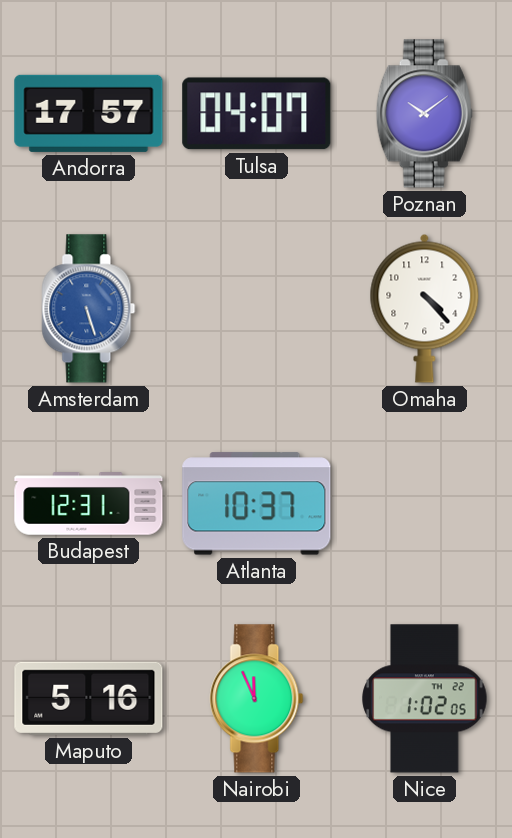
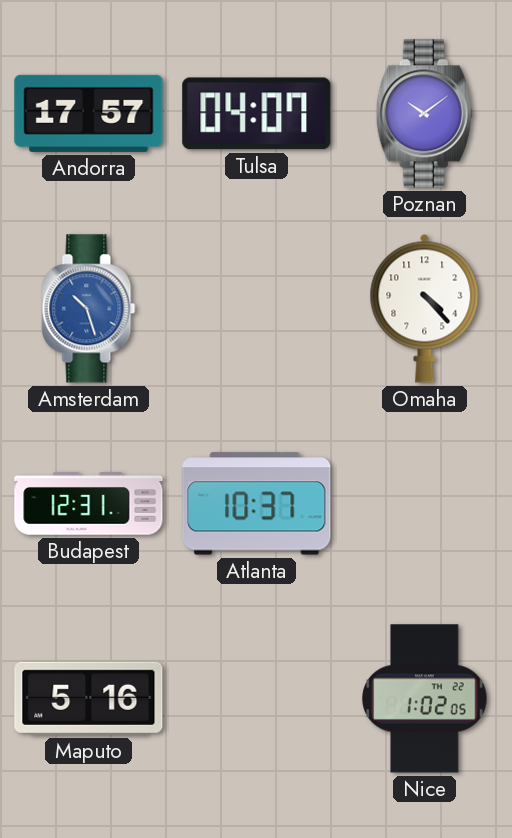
Amsterdam: 5:27 -> 10:27 (89, 309)
Nairobi: 11:56 -> none (257, 699)
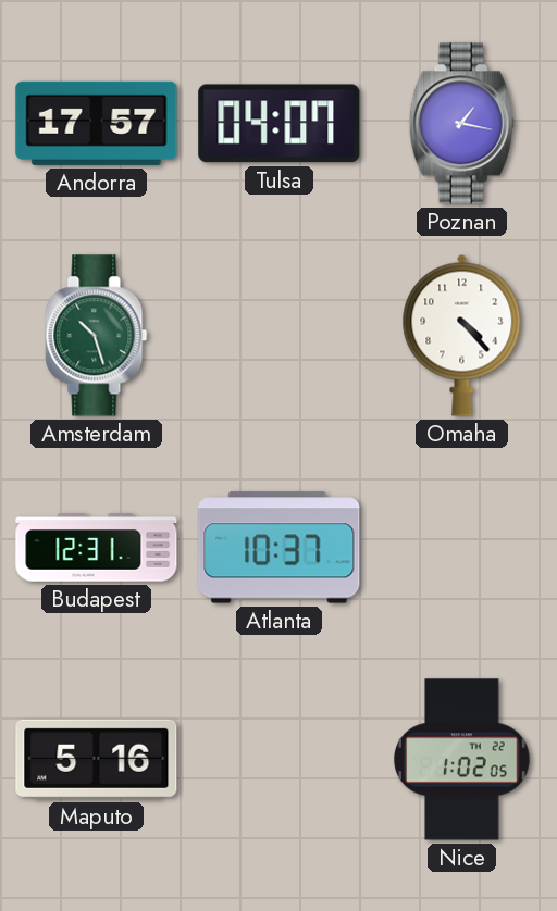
Poznan: 10:09 -> 1:17 (461, 124)
Amsterdam dial: blue -> green (97, 336)
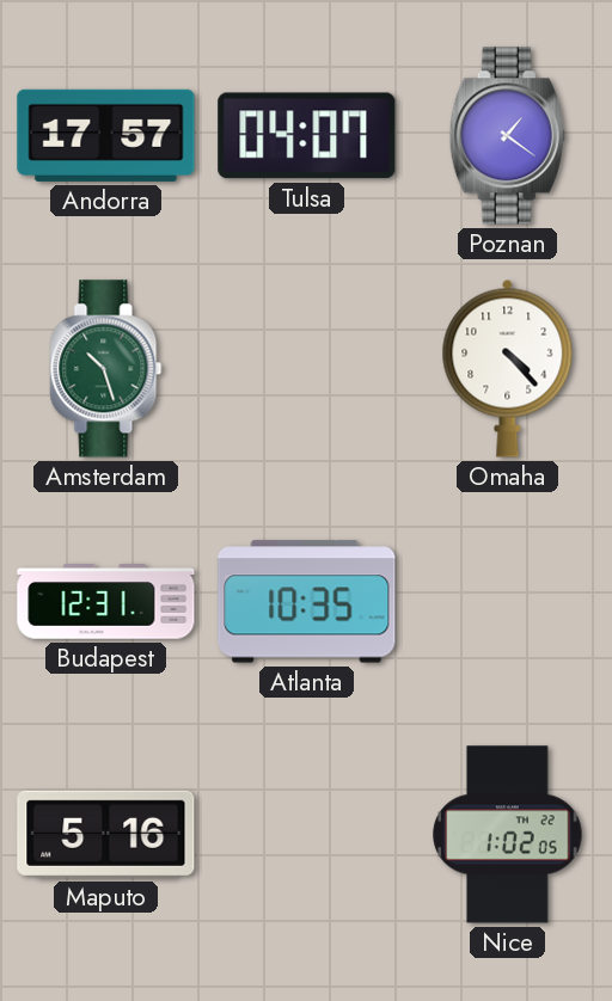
Poznan: 1:17 -> 1:21 (507, 136)
Atlanta: 10:37 -> 10:35 (307, 602)
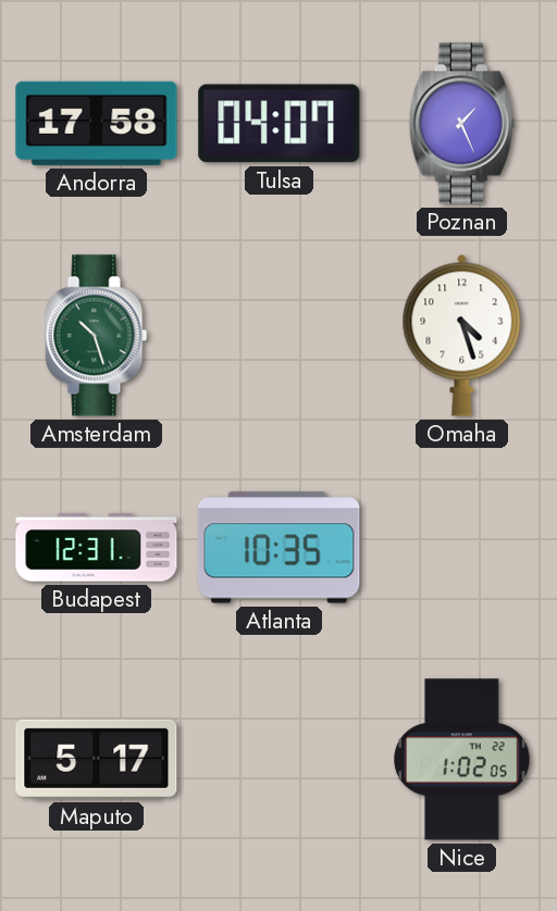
Andorra: 17:57 -> 17:58 (97, 123)
Poznan: 1:21 -> 1:26 (461, 124)
Omaha: 4:23 -> 4:27 (462, 335)
Maputo: 5:16 -> 5:17 (97, 759)
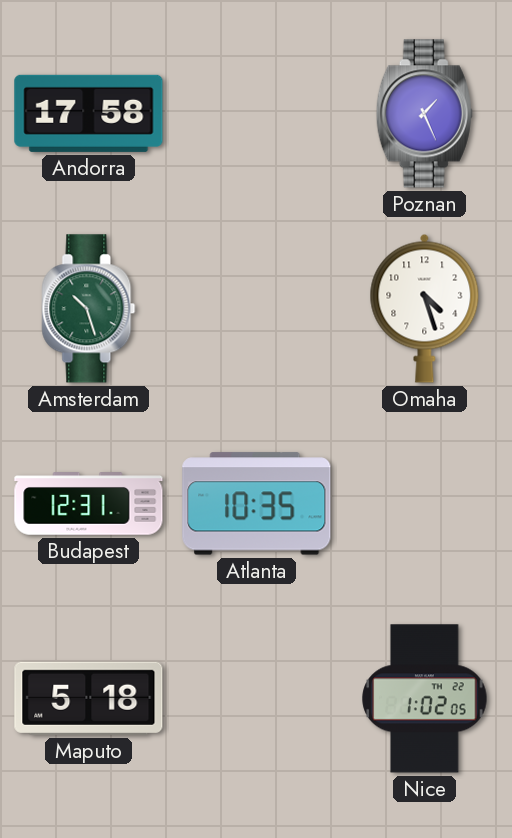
Tulsa: 04:07 -> none (280, 124)
Maputo: 5:17 -> 5:18 (89, 698)
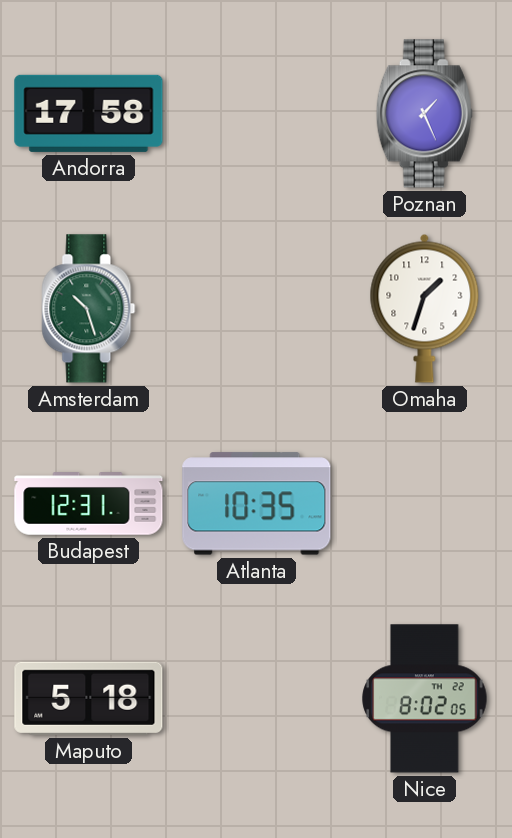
Omaha: 4:27 -> 1:33 (425, 308)
Nice: 1:02 -> 8:02 (425, 699)
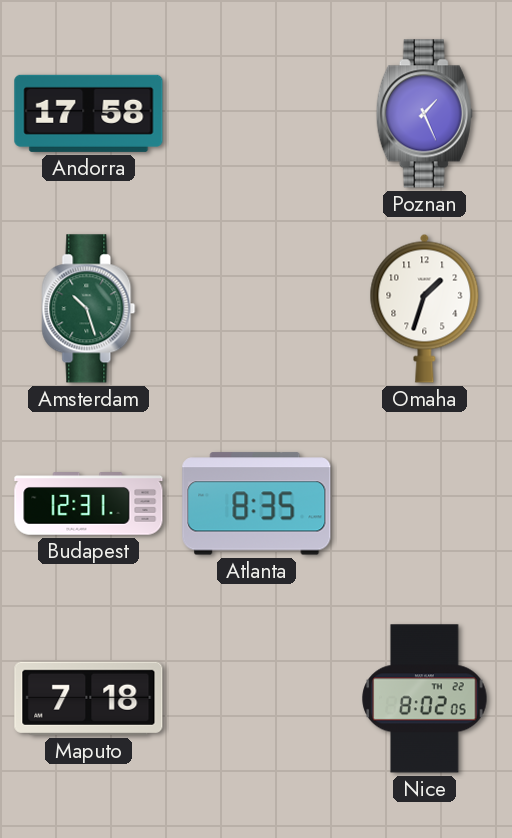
Atlanta: 10:35 -> 8:35 (257, 504)
Maputo: 5:18 -> 7:18 (89, 698)
